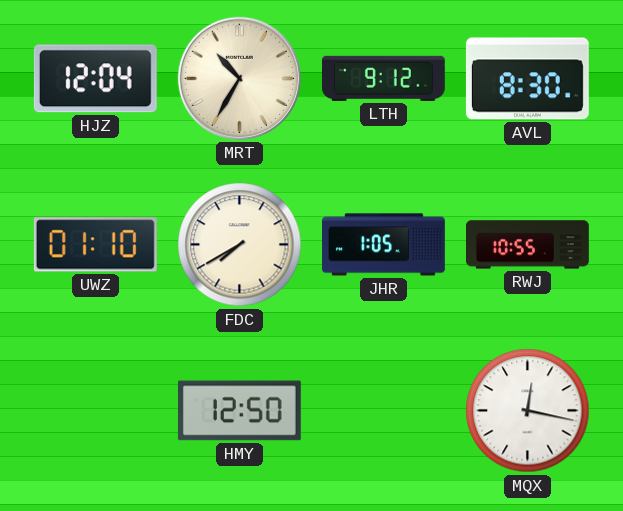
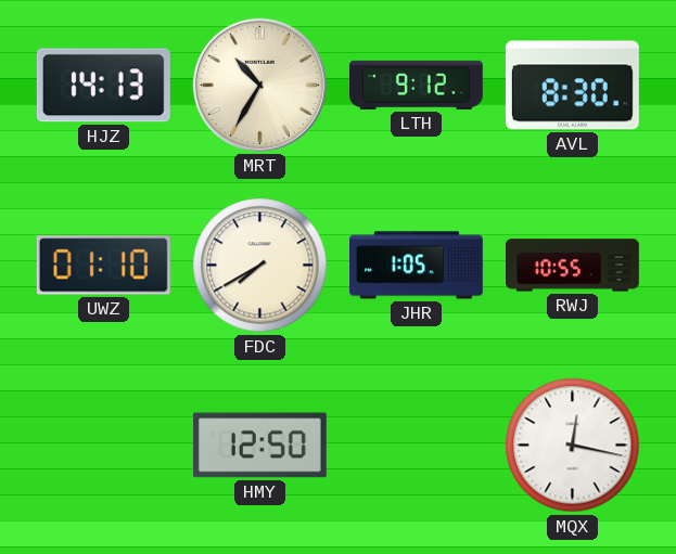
HJZ: 12:04 -> 14:13 (103, 86)
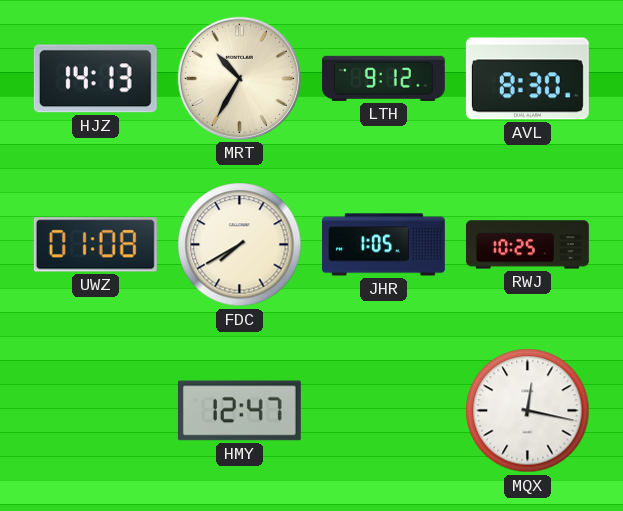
UWZ: 01:10 -> 01:08 (95, 245)
RWJ: 10:55 -> 10:25 (528, 245)
HMY: 12:50 -> 12:47 (239, 411)
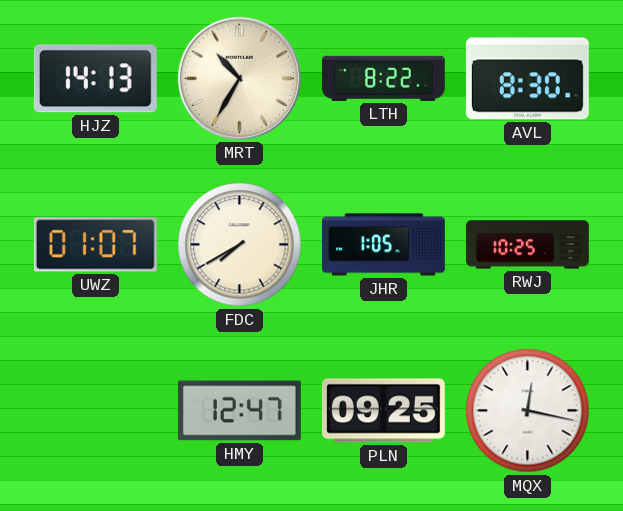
LTH: 9:12 -> 8:22 (383, 78)
UWZ: 01:08 -> 01:07 (95, 245)
PLN: none -> 09:25 (383, 411)
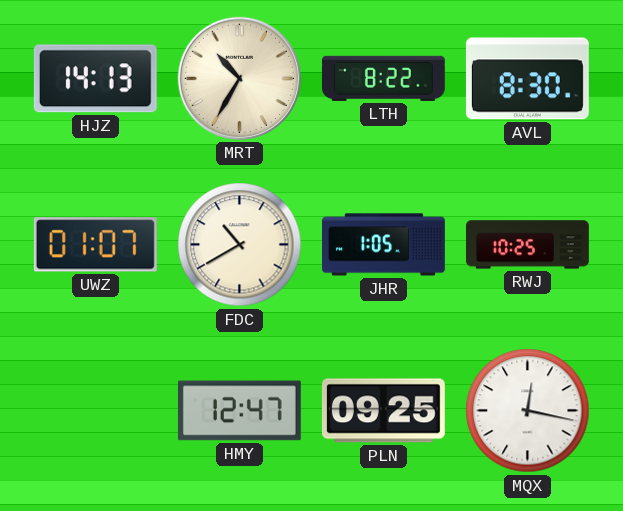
FDC: 7:40 -> 10:40 (240, 245)
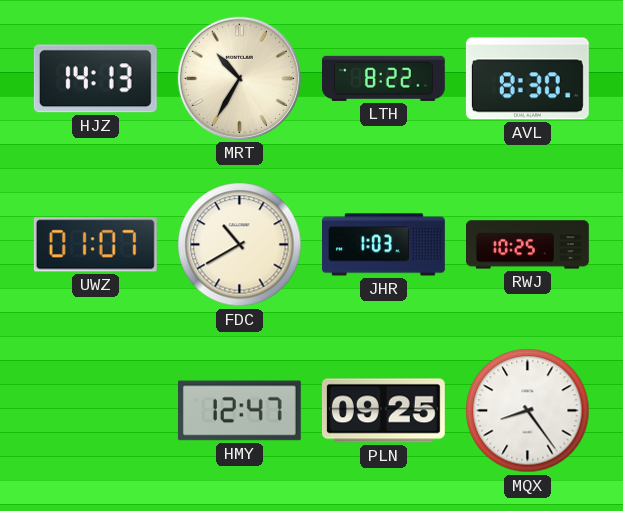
JHR: 1:05 -> 1:03 (384, 245)
MQX: 12:17 -> 8:24 (528, 411)
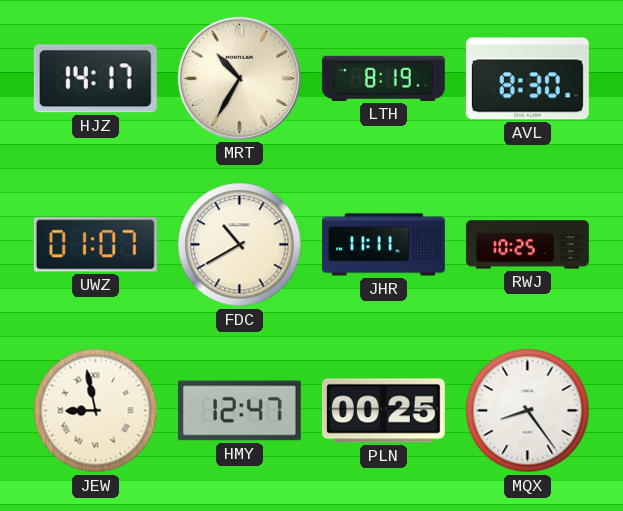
HJZ: 14:13 -> 14:17 (95, 79)
LTH: 8:22 -> 8:19 (383, 78)
JHR: 1:03 -> 11:11 (384, 245)
JEW: none -> 8:58 (96, 411)
PLN: 09:25 -> 00:25 (383, 411)
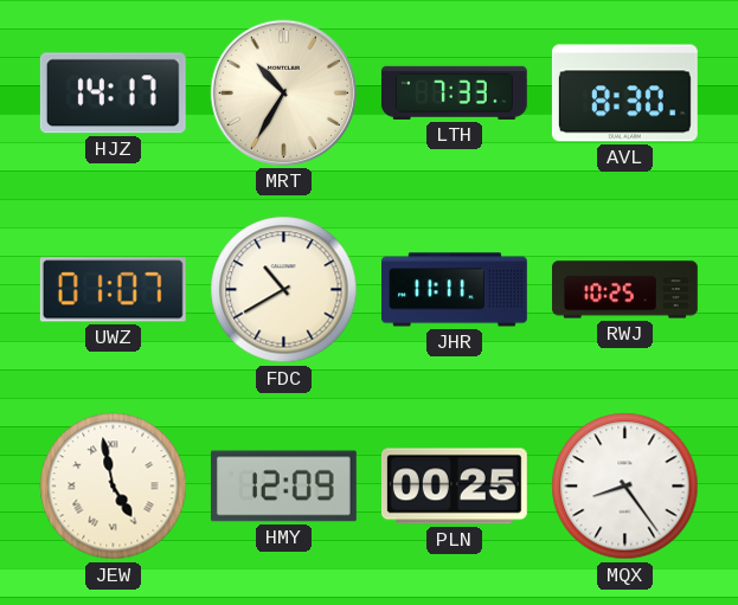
LTH: 8:19 -> 7:33 (454, 92)
JEW: 8:58 -> 4:58 (114, 487)
HMY: 12:47 -> 12:09 (283, 487)
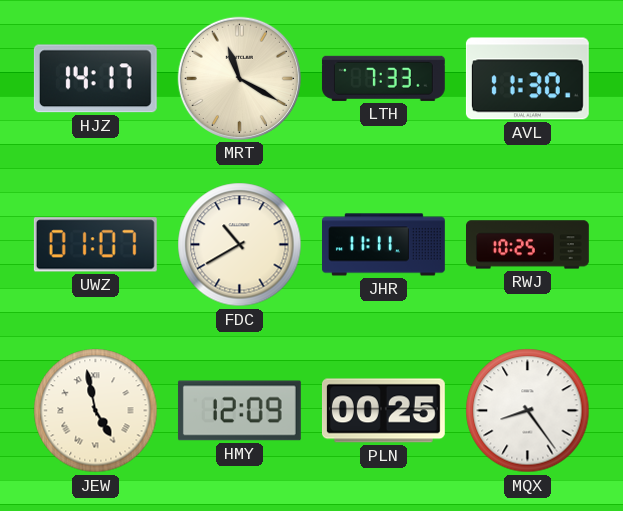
MRT: 10:35 -> 11:20 (239, 78)
AVL: 8:30 -> 11:30 (527, 79)
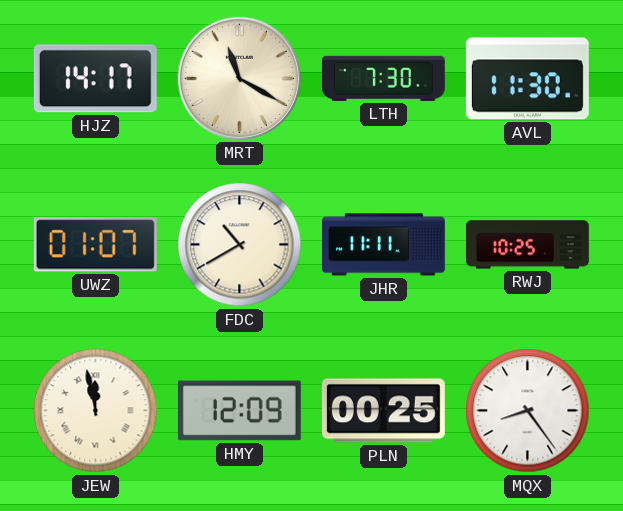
LTH: 7:33 -> 7:30 (383, 78)
JEW: 4:58 -> 11:58 (96, 411)
